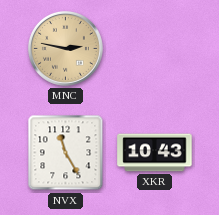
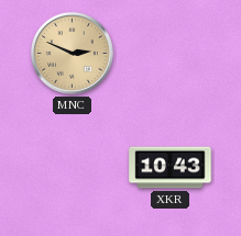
MNC: 2:47 -> 2:49 (72, 53)
NVX: 11:25 -> none (66, 153)
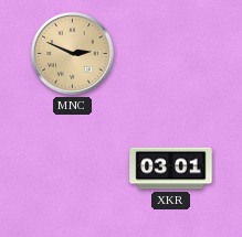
XKR: 10:43 -> 03:01 (171, 169)
